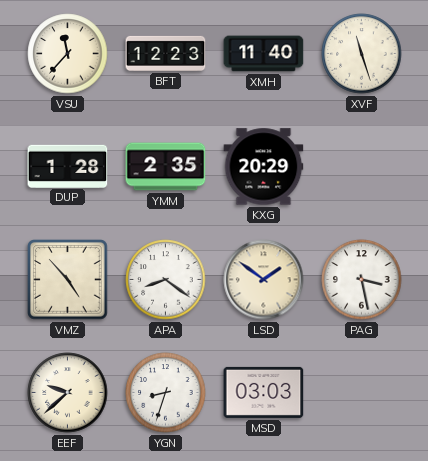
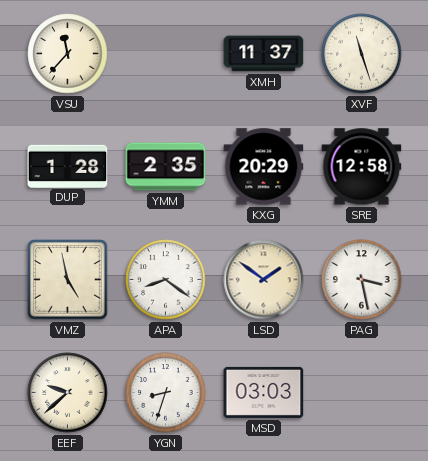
BFT: 12:23 -> none (166, 53)
XMH: 11:40 -> 11:37 (264, 54)
SRE: none -> 12:58 (362, 167)
VMZ: 4:53 -> 4:58 (68, 280)
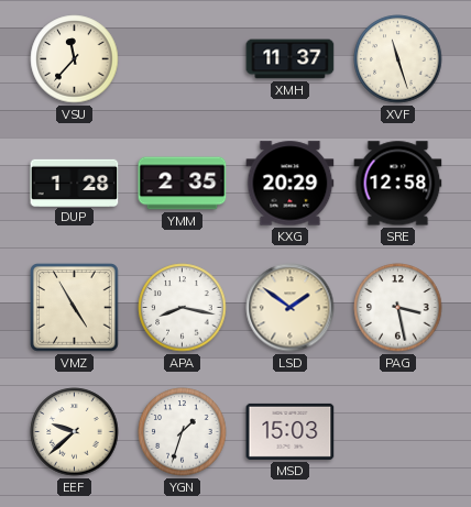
VMZ: 4:58 -> 4:55 (75, 308)
APA: 8:21 -> 8:17 (183, 308)
YGN: 8:33 -> 1:33 (183, 432)
MSD: 03:03 -> 15:03 (291, 431)
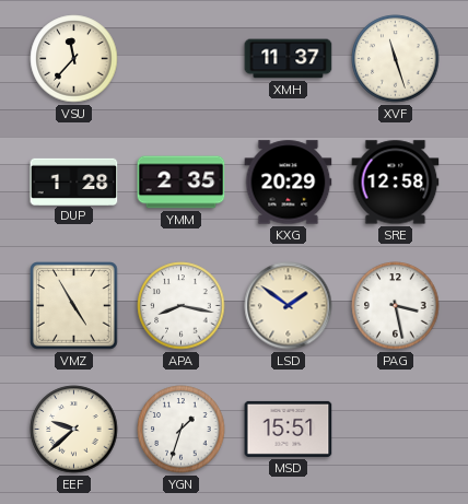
MSD: 15:03 -> 15:51 (289, 429)
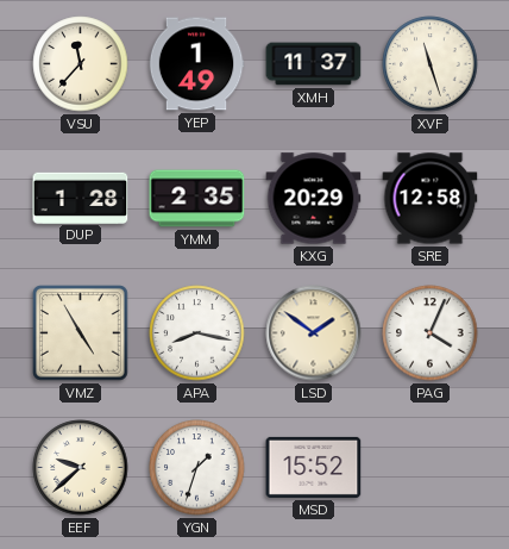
YEP: none -> 1:49 (196, 64)
PAG: 3:28 -> 4:04 (431, 333)
MSD: 15:51 -> 15:52 (314, 467)
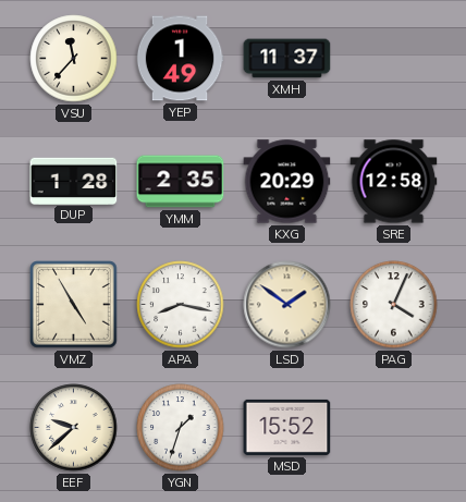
XVF: 11:27 -> none (431, 64)
